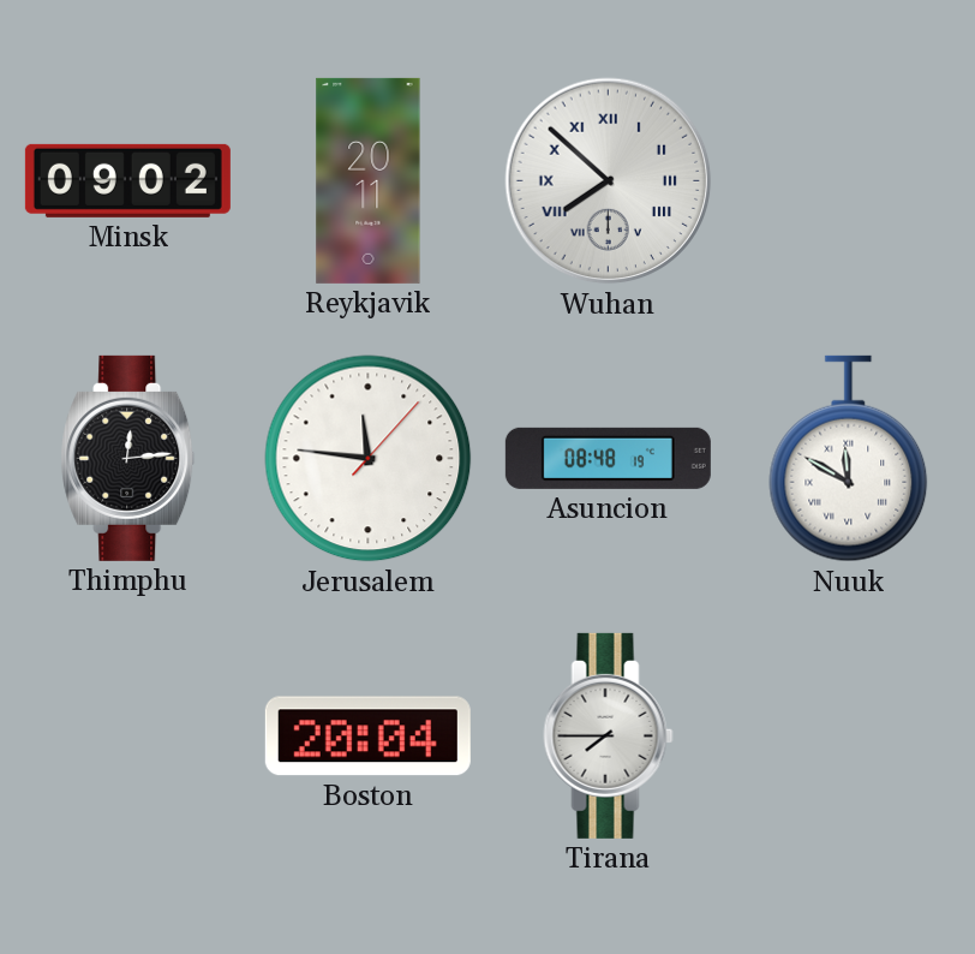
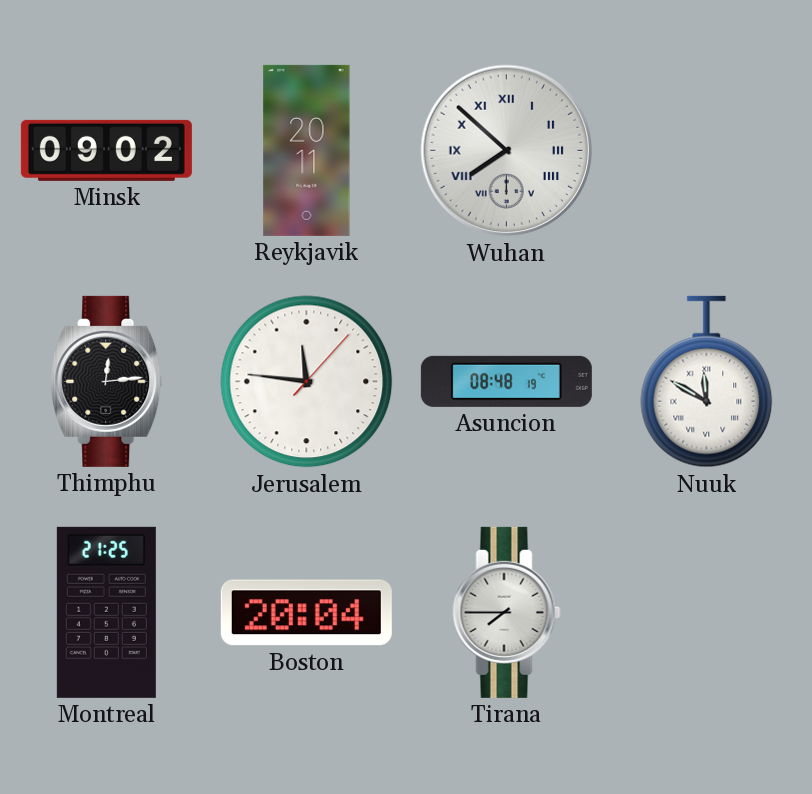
Montreal: none -> 21:25 (106, 612)
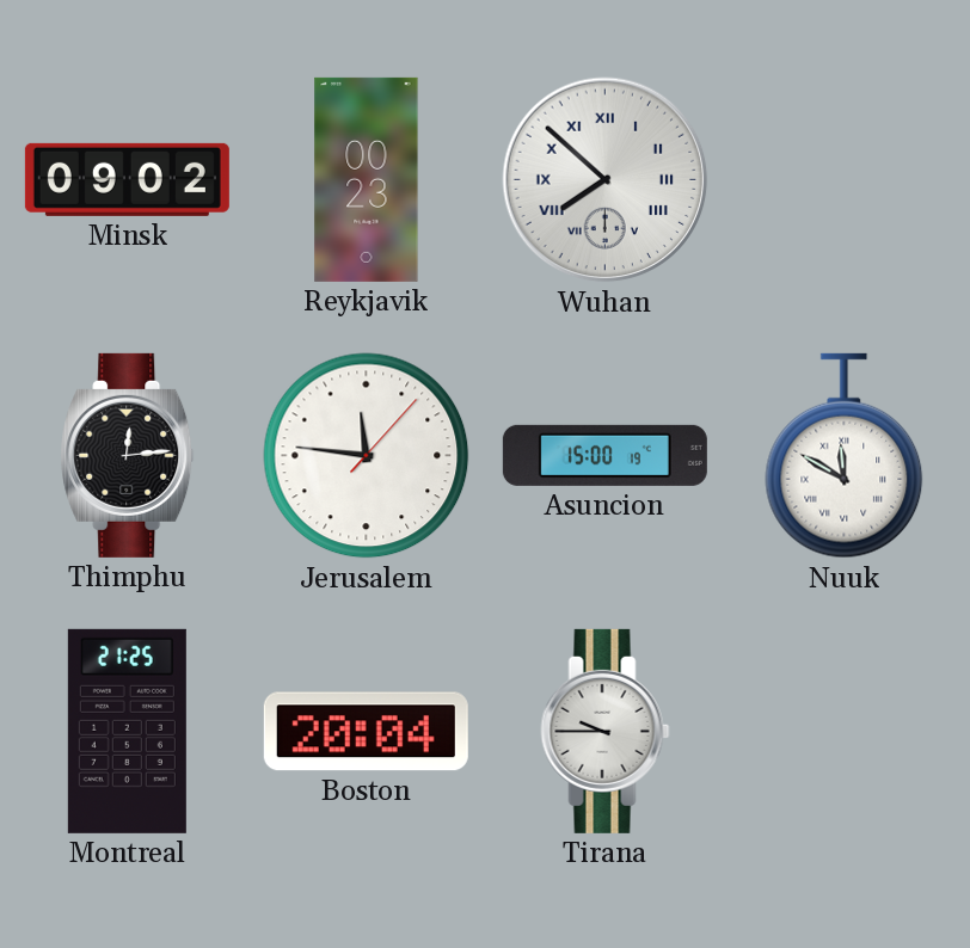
Reykjavik: 20:11 -> 00:23 (367, 179)
Asuncion: 08:48 -> 15:00 (604, 455)
Tirana: 7:45 -> 9:45 (606, 731)
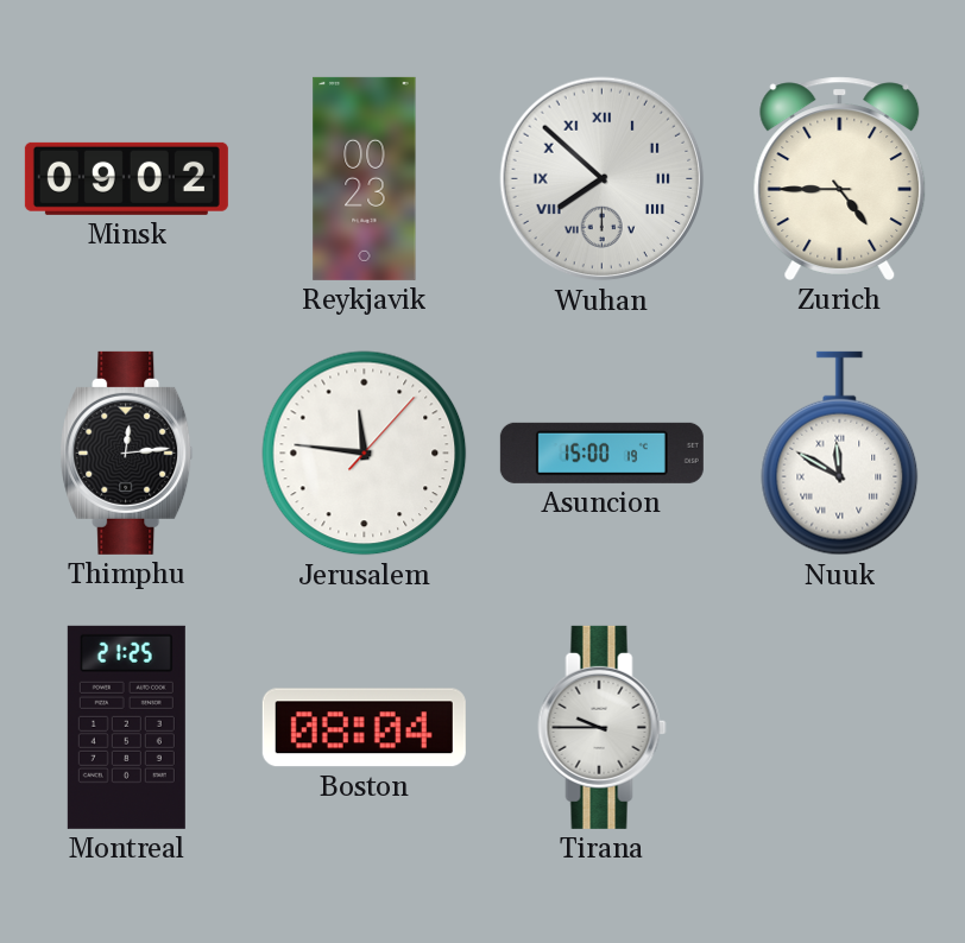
Zurich: none -> 4:45 (840, 178)
Boston: 20:04 -> 08:04 (364, 728)
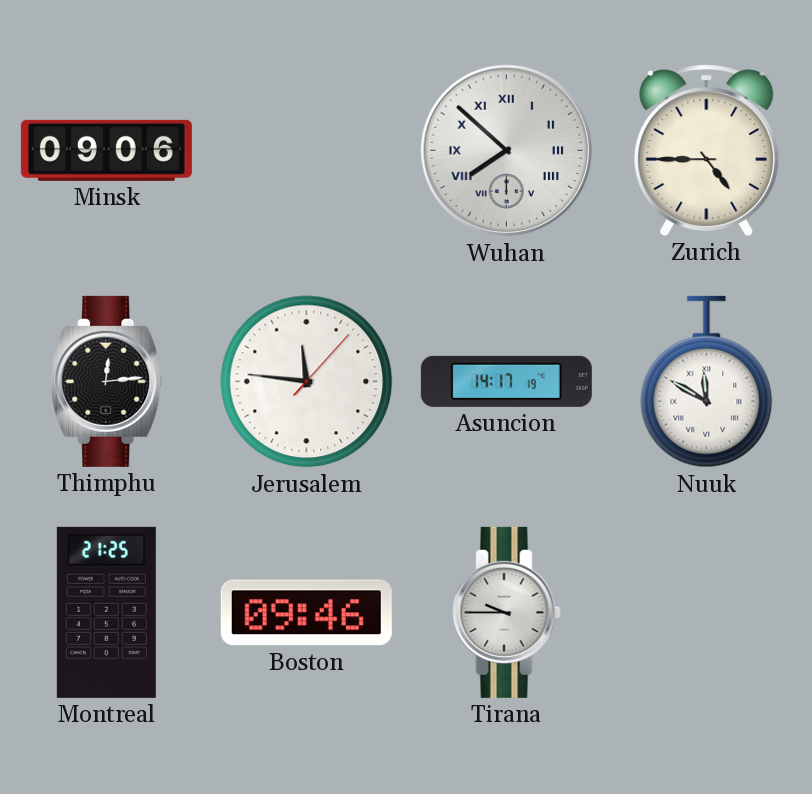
Minsk: 09:02 -> 09:06 (106, 150)
Reykjavik: 00:23 -> none (365, 178)
Asuncion: 15:00 -> 14:17 (506, 381)
Boston: 08:04 -> 09:46 (306, 613)
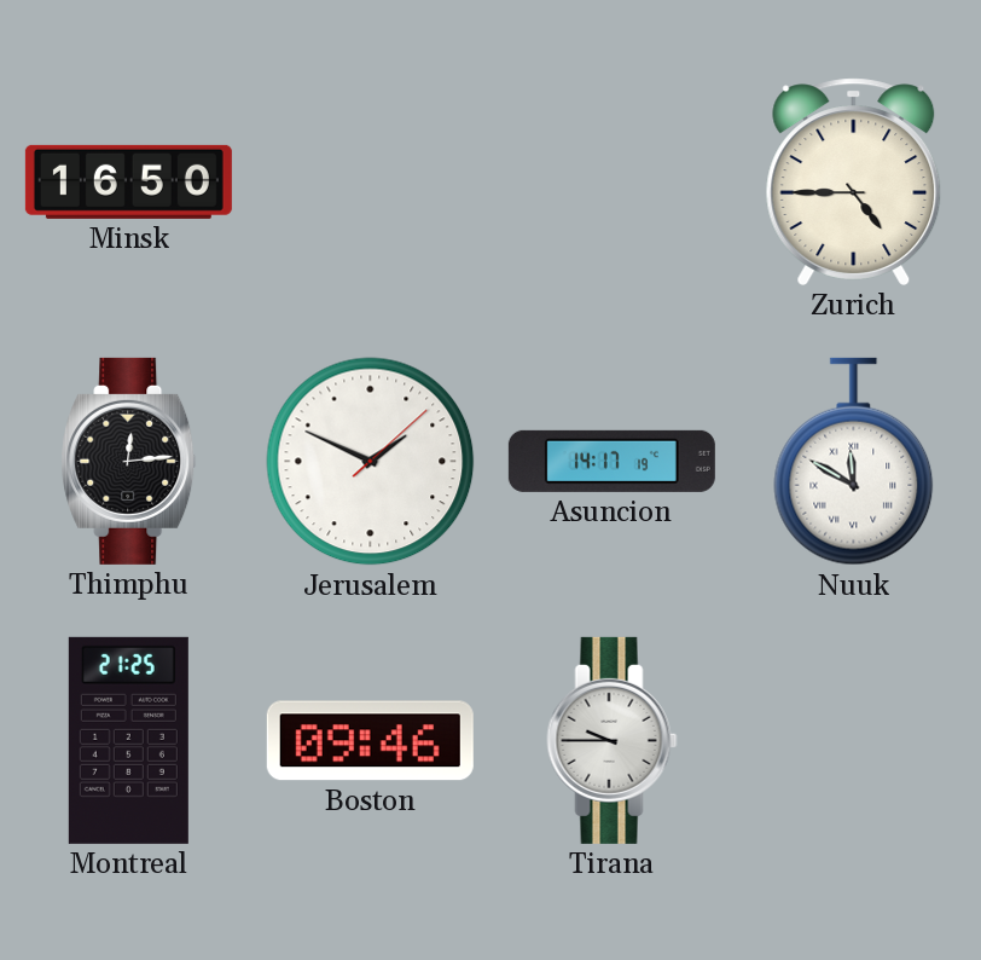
Minsk: 09:06 -> 16:50 (128, 181)
Wuhan: 7:52 -> none (507, 151)
Jerusalem: 11:46 -> 1:49 (371, 462)
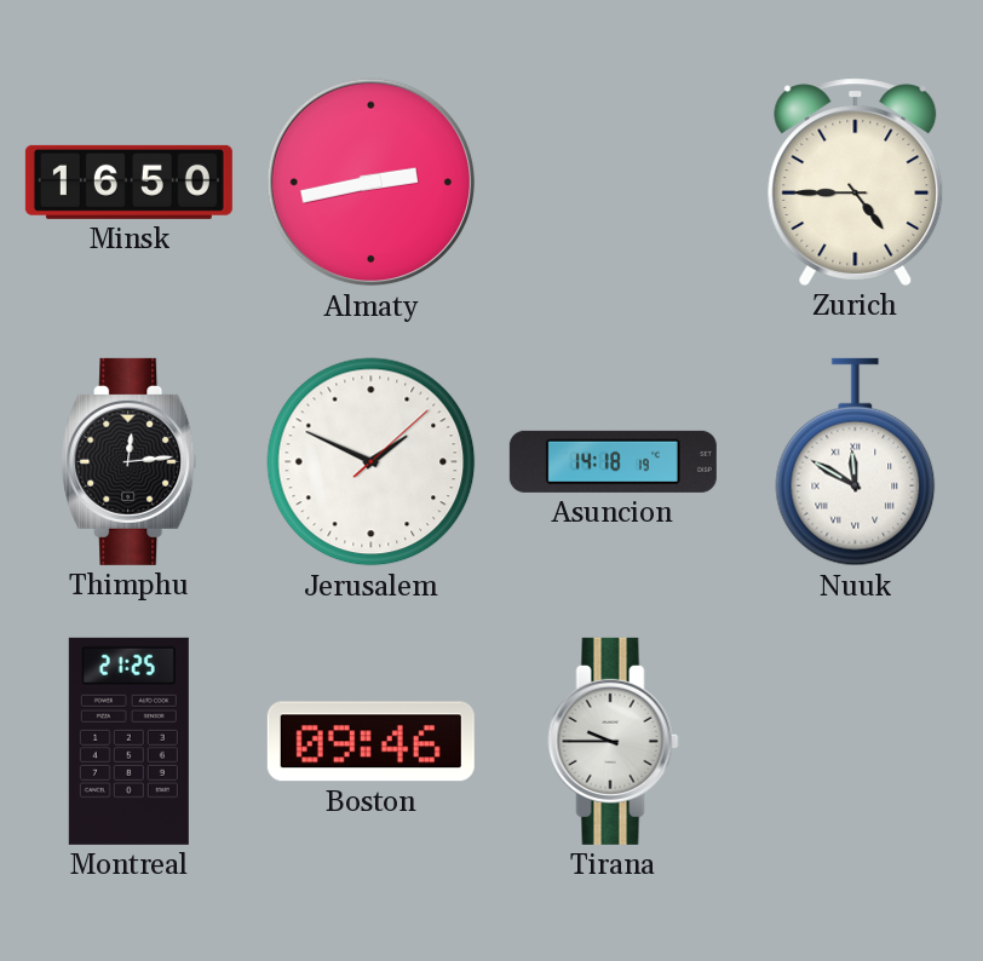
Almaty: none -> 2:43 (372, 183)
Asuncion: 14:17 -> 14:18 (613, 461)
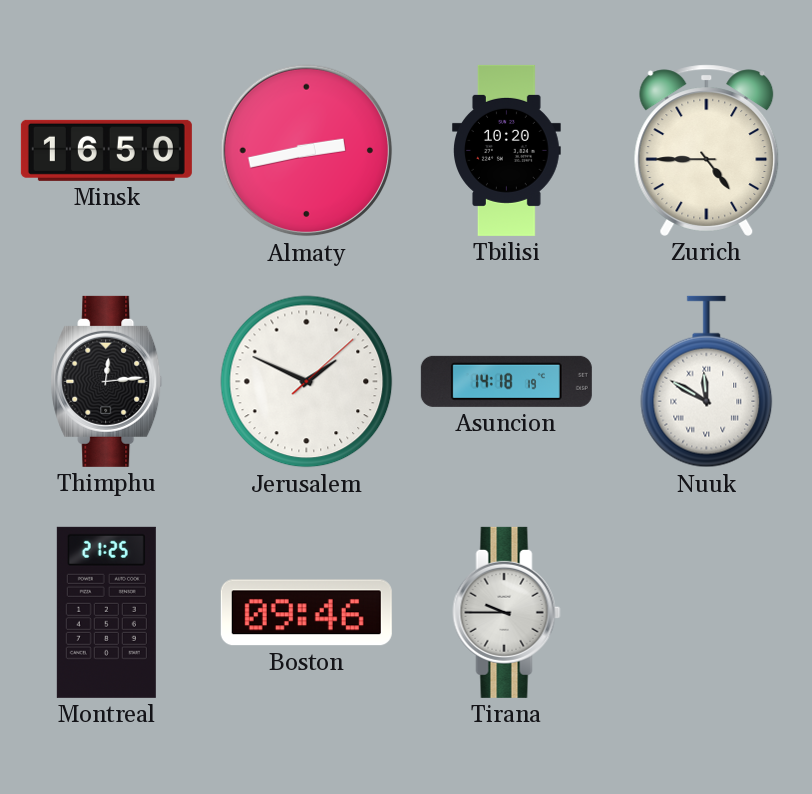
Tbilisi: none -> 10:20 (507, 150)
